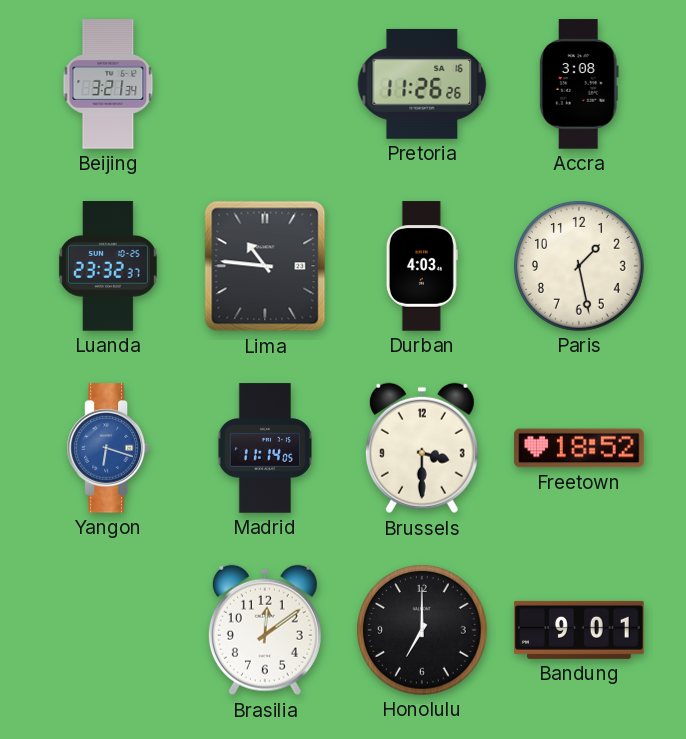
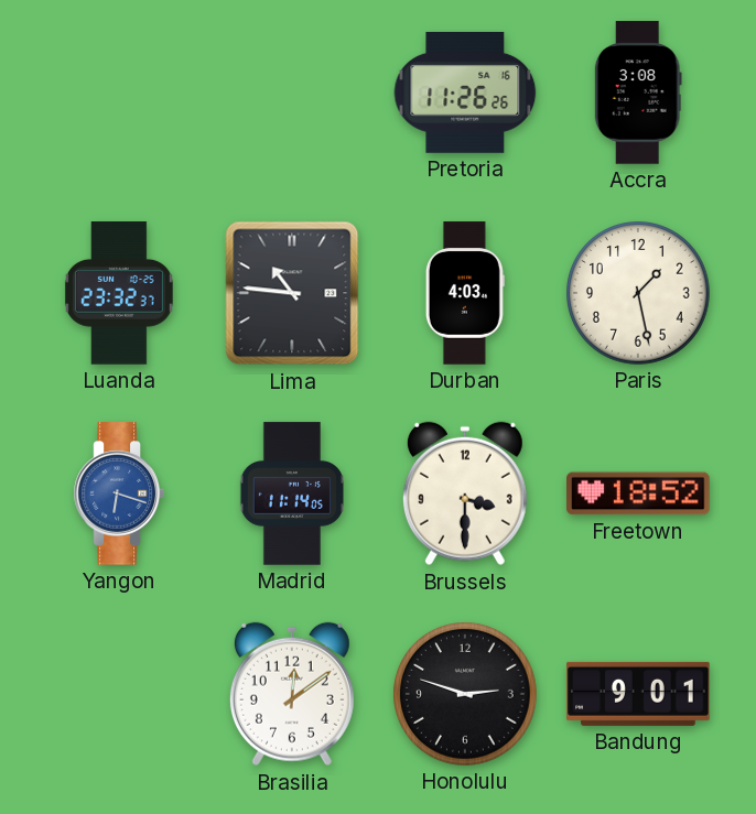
Beijing: 3:21 -> none (108, 84)
Honolulu: 7:00 -> 2:48 (466, 695)
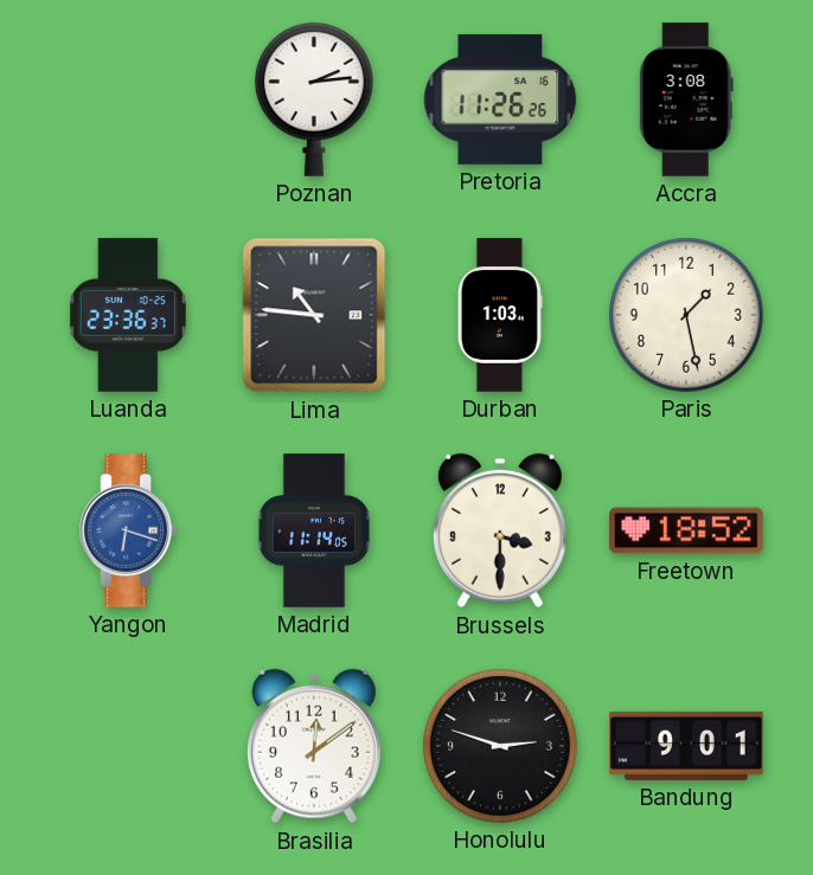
Poznan: none -> 2:14 (314, 99)
Luanda: 23:32 -> 23:36 (128, 315)
Durban: 4:03 -> 1:03 (500, 315)
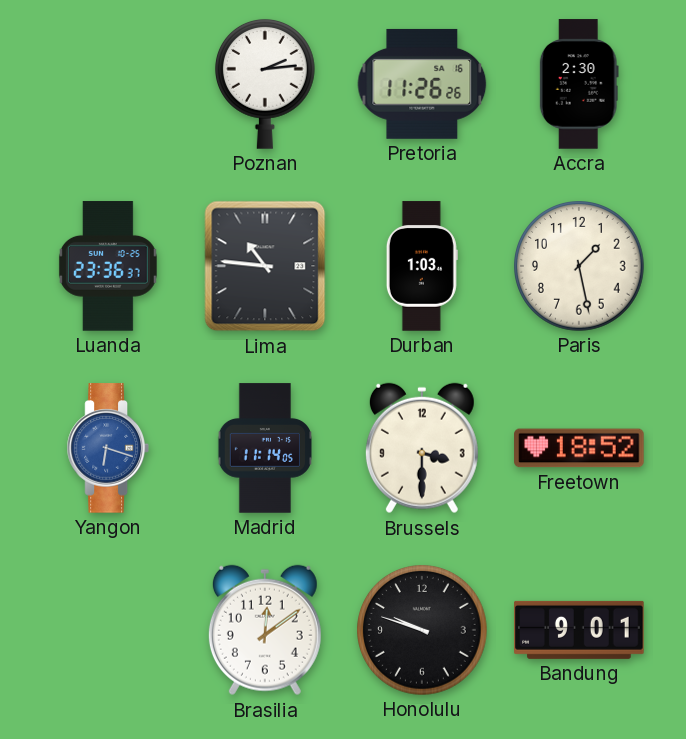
Accra: 3:08 -> 2:30 (579, 84)
Honolulu: 2:48 -> 9:48 (423, 631)
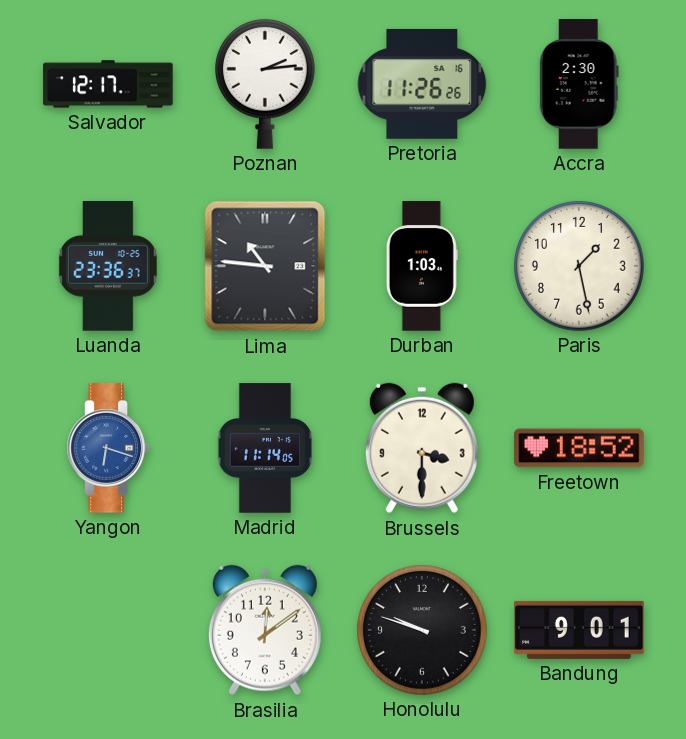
Salvador: none -> 12:17 (108, 84)
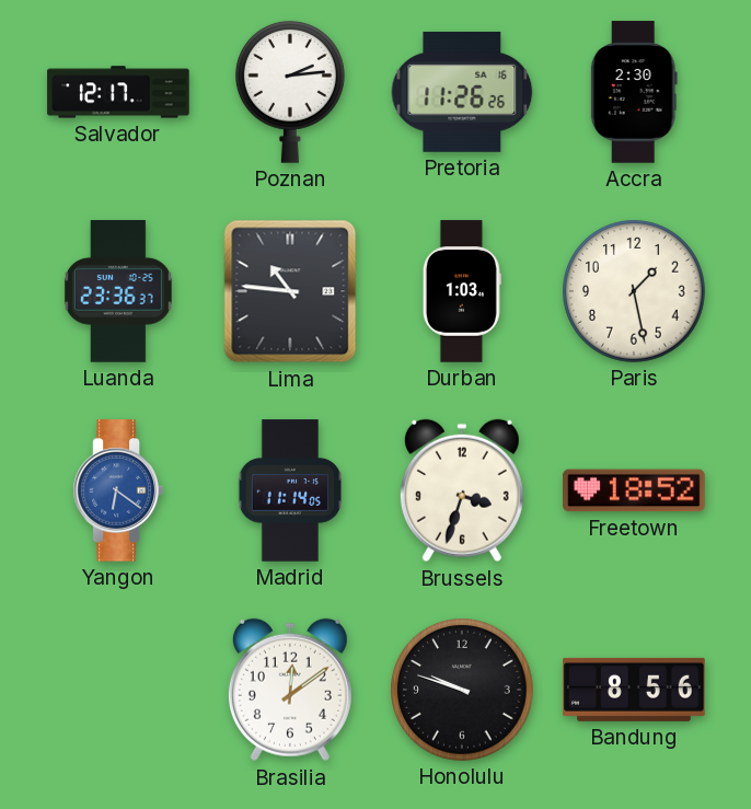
Yangon: 6:18 -> 6:21 (118, 490)
Brussels: 3:30 -> 3:33 (462, 490)
Bandung: 9:01 -> 8:56 (634, 690)
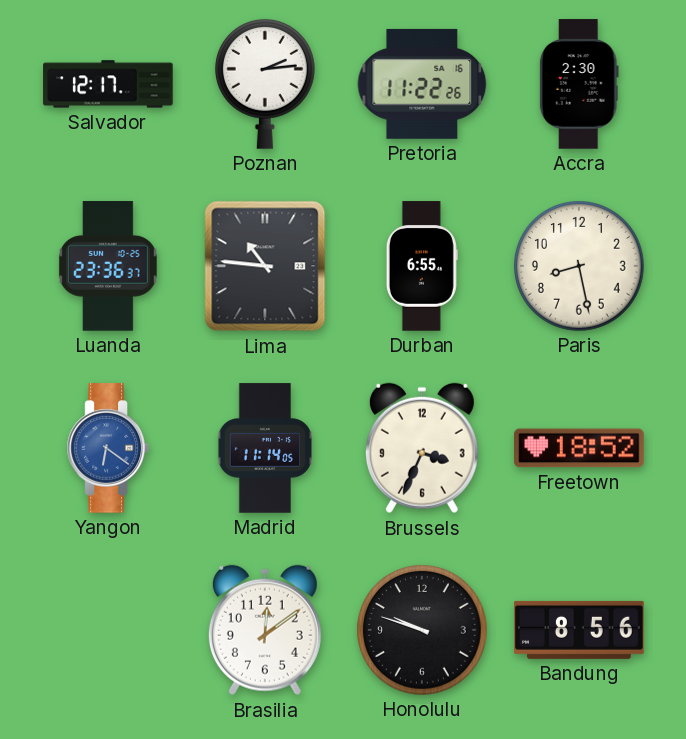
Pretoria: 11:26 -> 11:22 (422, 84)
Durban: 1:03 -> 6:55 (422, 266)
Paris: 1:28 -> 8:28 (580, 267)
Brussels: 3:33 -> 3:34 (422, 448)
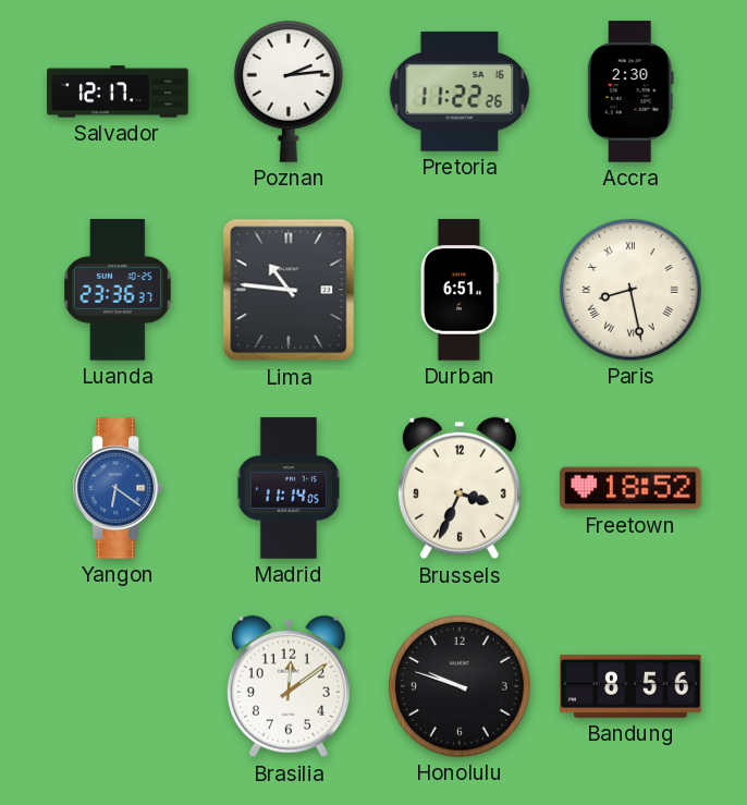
Durban: 6:55 -> 6:51 (460, 290)
Paris numerals: Arabic -> Roman (632, 291)
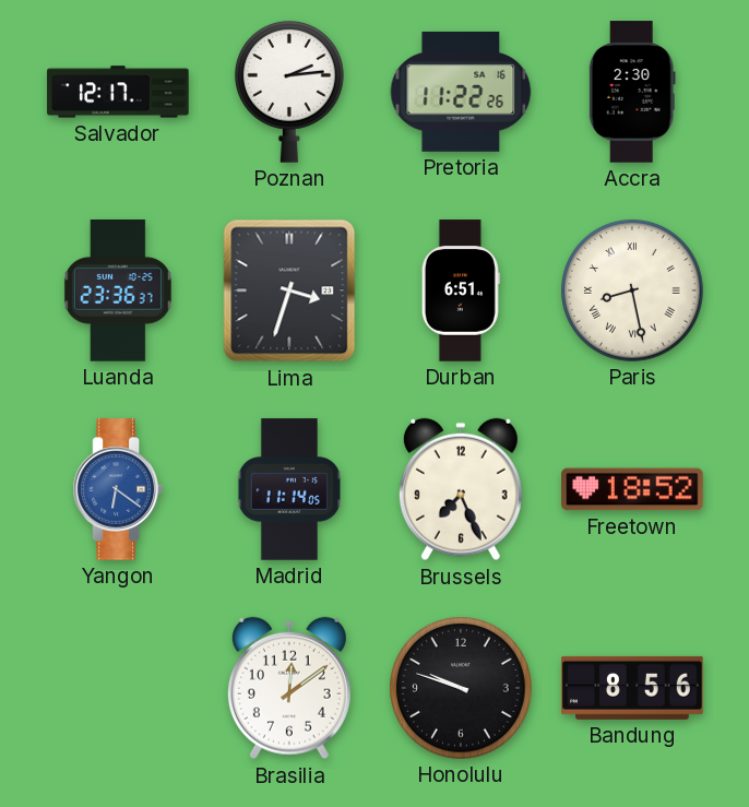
Lima: 10:46 -> 3:33 (289, 290)
Brussels: 3:34 -> 7:26 (461, 489)
